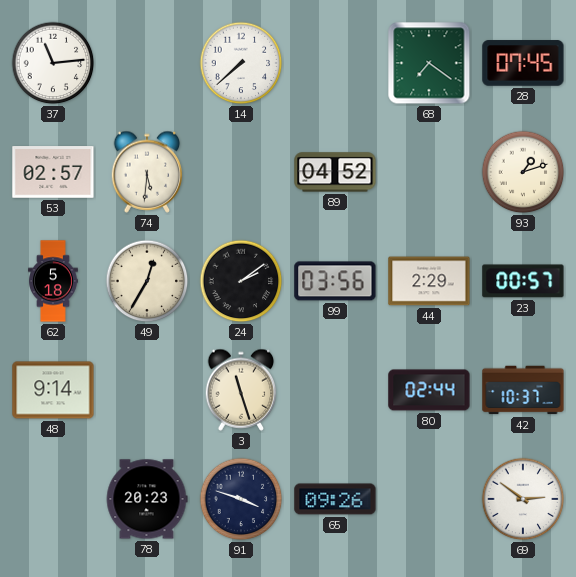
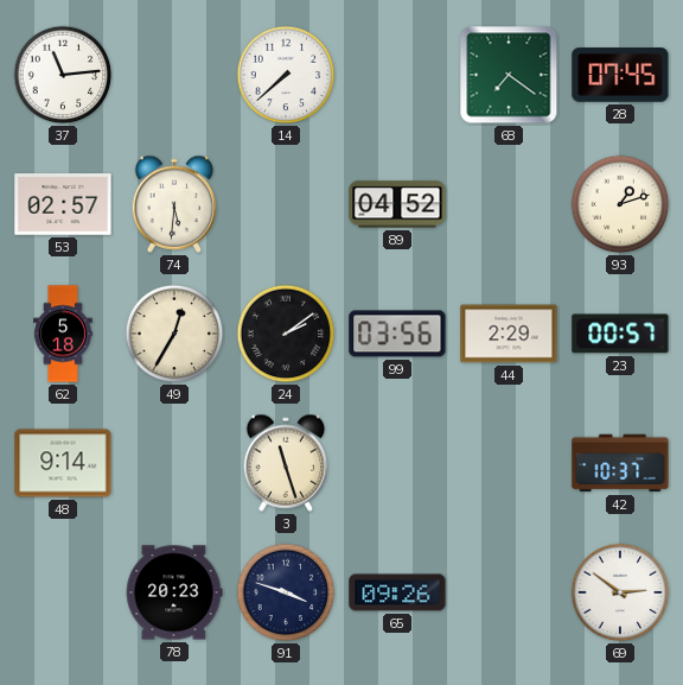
80: 02:44 -> none (429, 390)
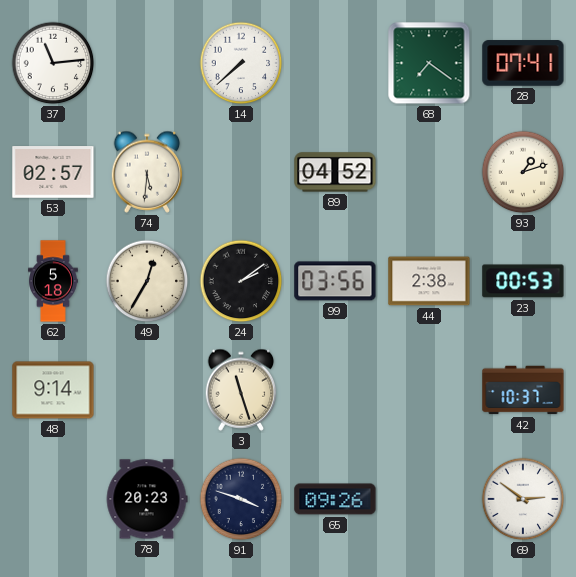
28: 07:45 -> 07:41 (523, 63)
44: 2:29 -> 2:38 (429, 281)
23: 00:57 -> 00:53 (523, 281)
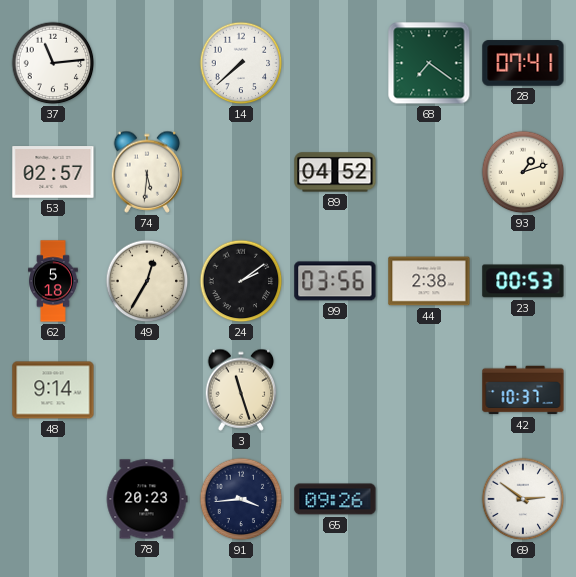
91: 3:48 -> 3:44 (241, 499)
